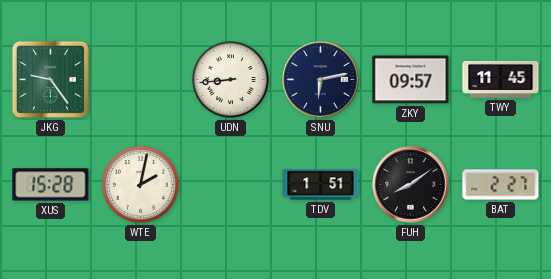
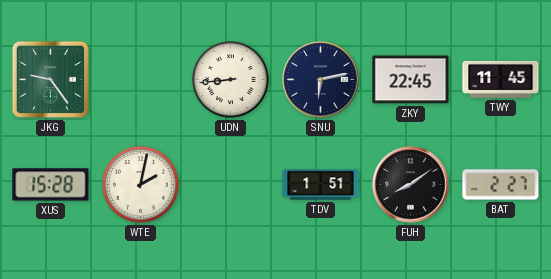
ZKY: 09:57 -> 22:45 (411, 80)
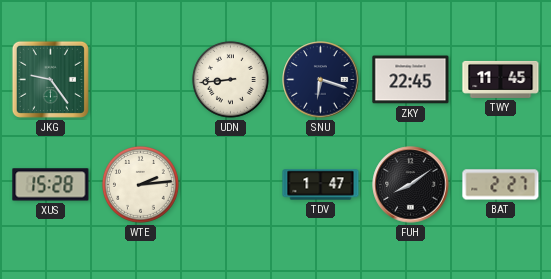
SNU: 6:13 -> 6:18 (321, 80)
WTE: 2:02 -> 2:14 (140, 184)
TDV: 1:51 -> 1:47 (321, 185)
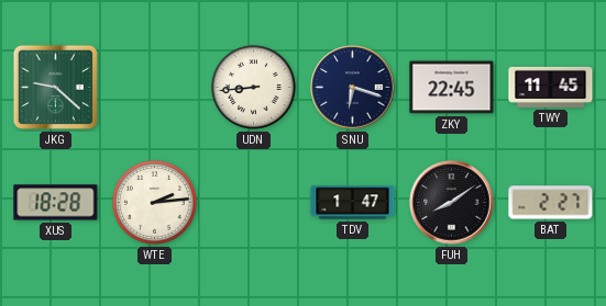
JKG: 9:24 -> 9:22 (55, 87)
XUS: 15:28 -> 18:28 (56, 203)
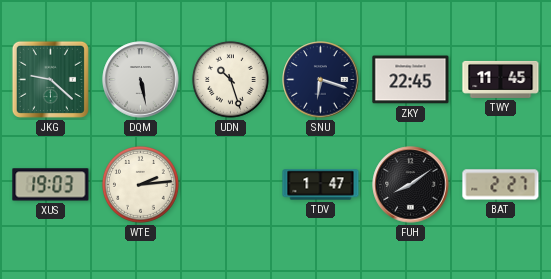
DQM: none -> 5:28 (141, 80)
UDN: 8:44 -> 10:27 (230, 79)
XUS: 18:28 -> 19:03 (51, 185)
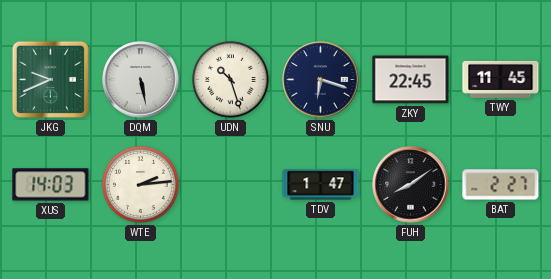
JKG: 9:22 -> 9:41 (50, 79)
XUS: 19:03 -> 14:03 (51, 185)
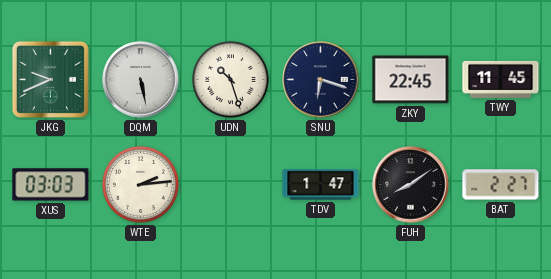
XUS: 14:03 -> 03:03 (51, 185)
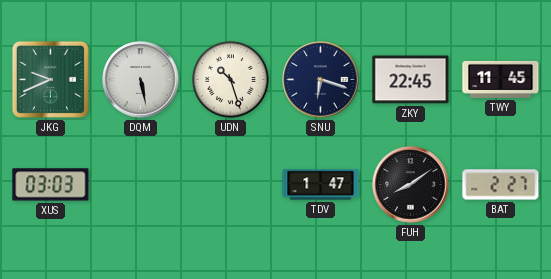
WTE: 2:14 -> none (140, 184)
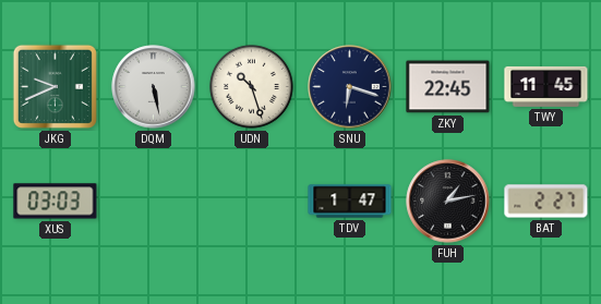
FUH: 8:09 -> 1:13 (448, 202)
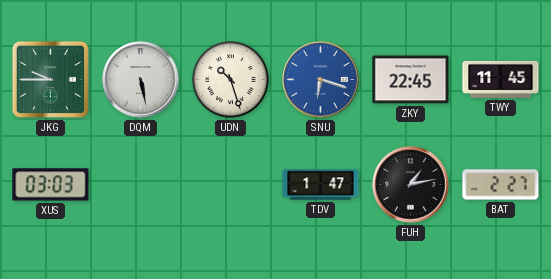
JKG: 9:41 -> 9:45 (50, 79)
SNU dial: navy -> blue (321, 80)
